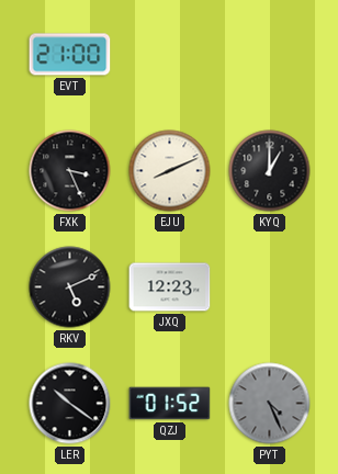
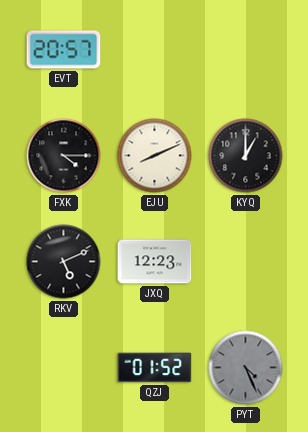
EVT: 21:00 -> 20:57 (64, 50)
FXK: 3:26 -> 4:15 (64, 156)
LER: 10:21 -> none (70, 404)
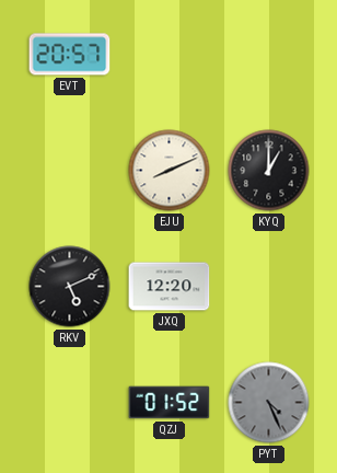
FXK: 4:15 -> none (64, 156)
JXQ: 12:23 -> 12:20 (170, 287)
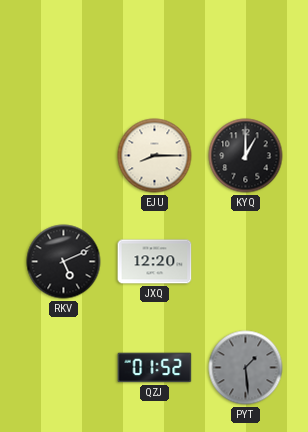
EVT: 20:57 -> none (70, 55)
EJU: 8:11 -> 8:15 (155, 156)
PYT: 4:26 -> 1:29 (246, 368)
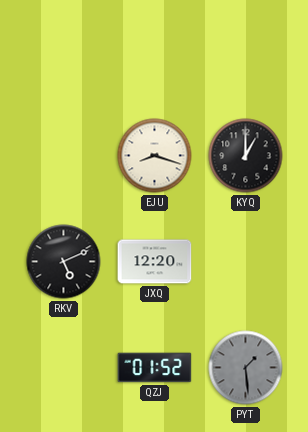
EJU: 8:15 -> 8:18 (155, 156)
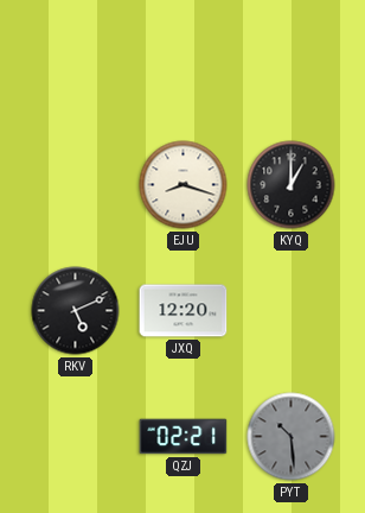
QZJ: 01:52 -> 02:21 (184, 437)
PYT: 1:29 -> 10:29 (292, 437)
